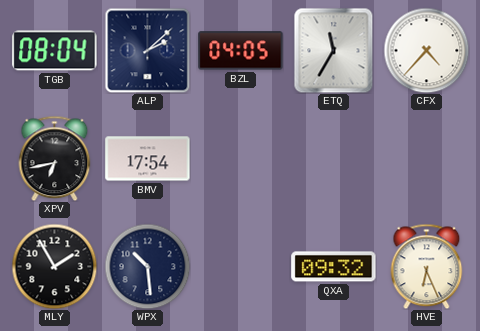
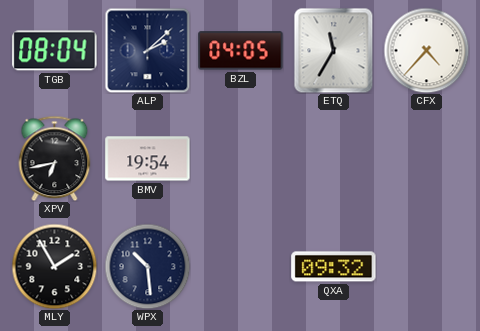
BMV: 17:54 -> 19:54 (148, 159)
HVE: 6:26 -> none (427, 266)
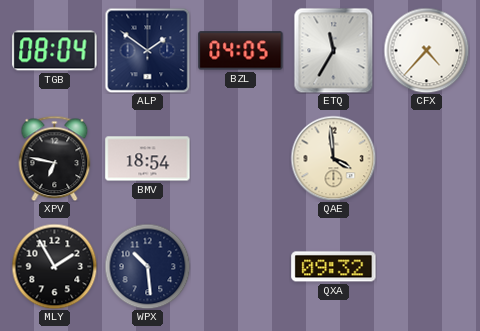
ALP: 2:08 -> 1:51 (147, 50)
XPV: 6:43 -> 6:47 (55, 158)
BMV: 19:54 -> 18:54 (148, 159)
QAE: none -> 3:59 (333, 158)
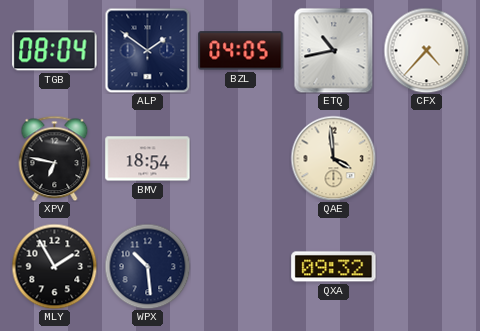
ETQ: 11:35 -> 10:43 (334, 50)
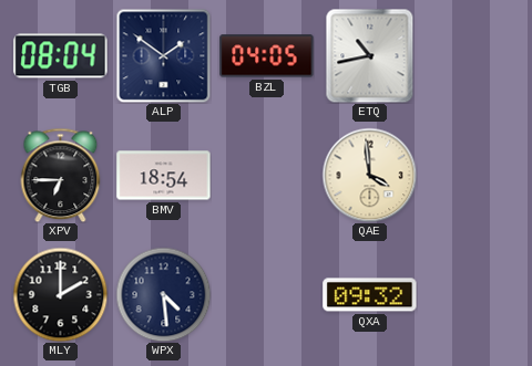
CFX: 4:37 -> none (426, 50)
XPV: 6:47 -> 6:45 (61, 175)
MLY: 1:55 -> 2:00 (60, 294)
WPX: 10:29 -> 4:29 (163, 294)
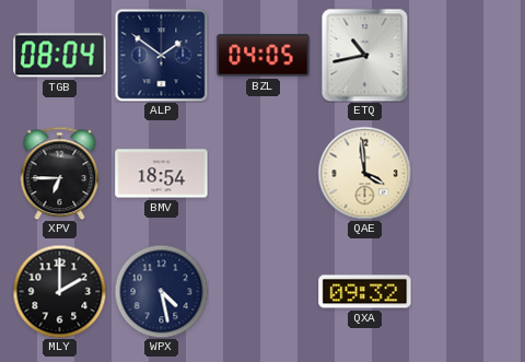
WPX: 4:29 -> 4:28 (161, 291)
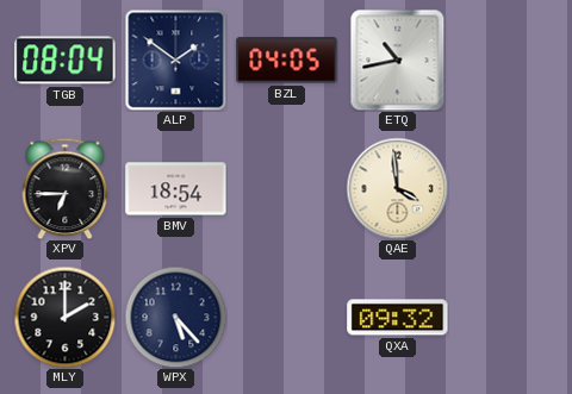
WPX: 4:28 -> 5:23 (175, 317)
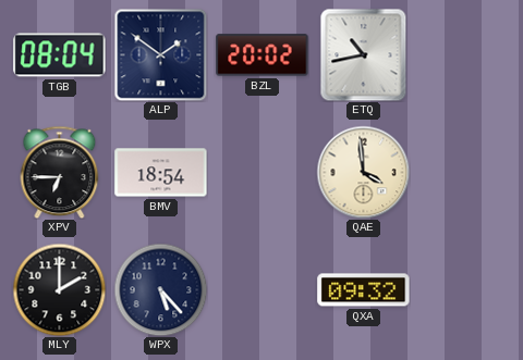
BZL: 04:05 -> 20:02 (263, 55)
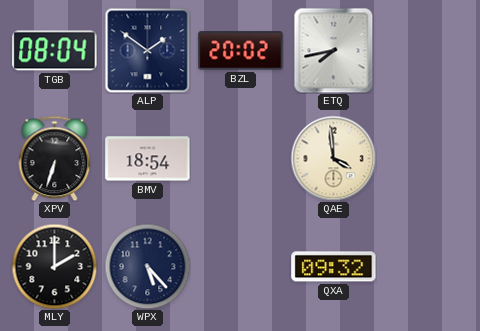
ETQ: 10:43 -> 7:43 (334, 50)
XPV: 6:45 -> 6:33 (55, 158)
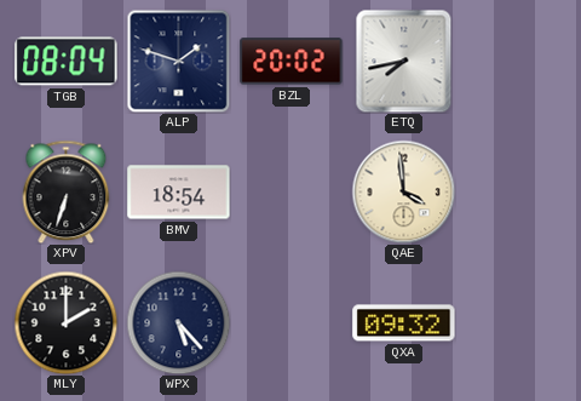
ALP: 1:51 -> 1:48 (178, 61)
